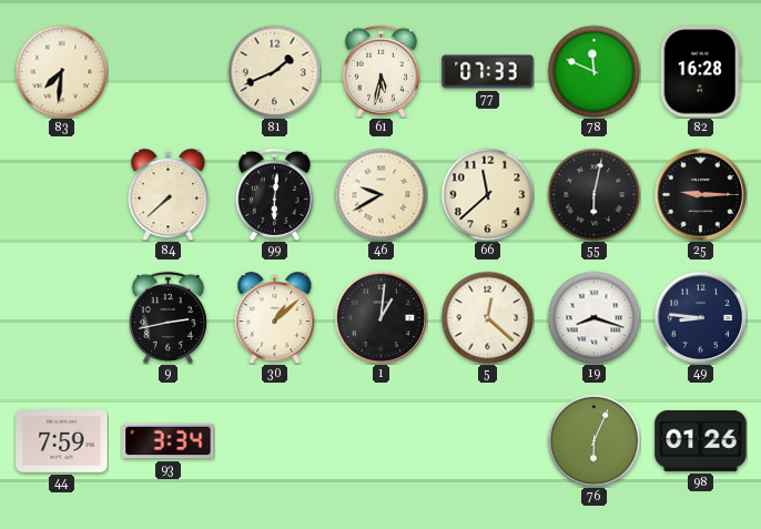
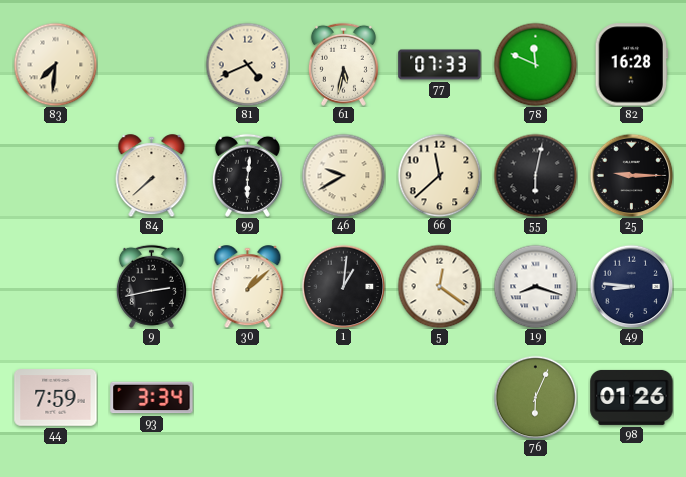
81: 1:41 -> 4:41 (247, 64)
5: 12:22 -> 12:21 (439, 286)
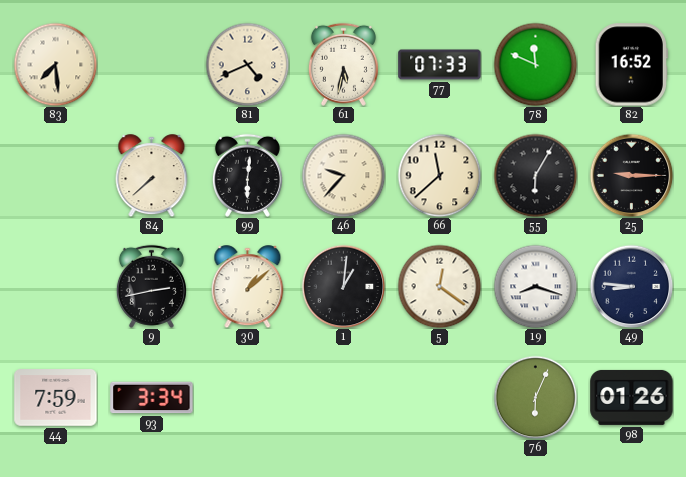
83: 7:31 -> 7:29 (55, 64)
82: 16:28 -> 16:52 (631, 65)
46: 9:40 -> 9:37 (343, 175)
55: 6:02 -> 6:05 (535, 175)
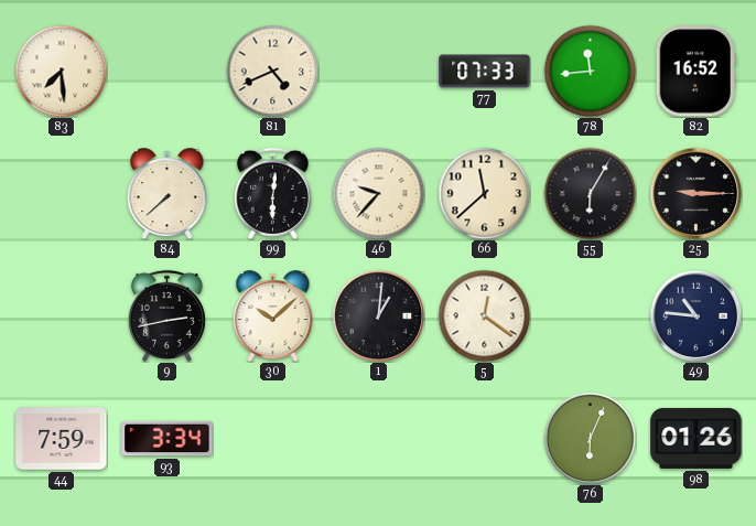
61: 5:32 -> none (343, 64)
78: 11:49 -> 11:44 (590, 71)
30: 1:08 -> 10:08 (273, 316)
19: 8:18 -> none (535, 286)
49: 8:46 -> 10:46 (695, 315)
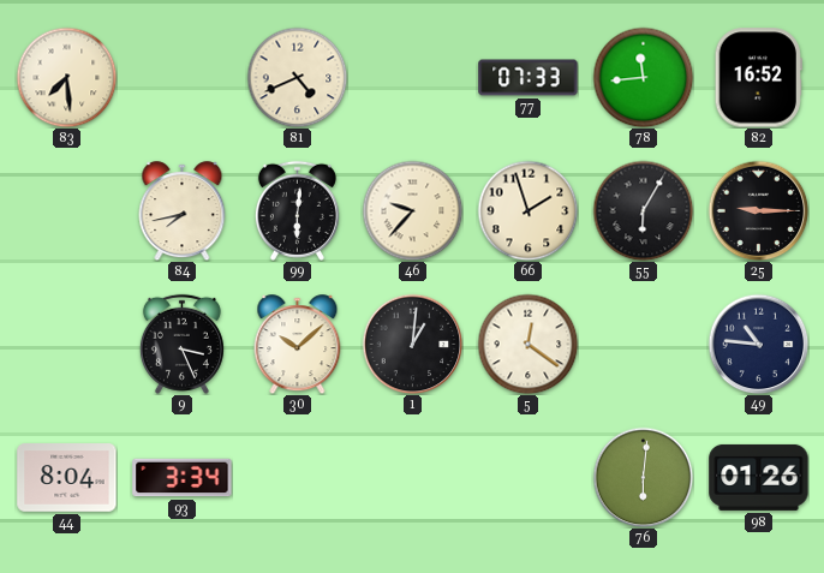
84: 7:38 -> 7:43 (183, 211)
66: 11:38 -> 1:57 (527, 210)
9: 2:43 -> 3:26 (181, 344)
44: 7:59 -> 8:04 (67, 478)
76: 6:04 -> 6:01 (643, 477)
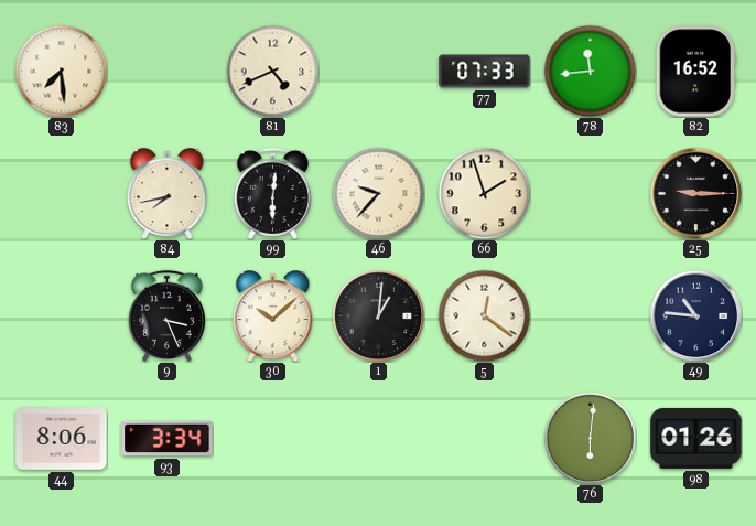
55: 6:05 -> none (643, 210)
44: 8:04 -> 8:06 (62, 439)
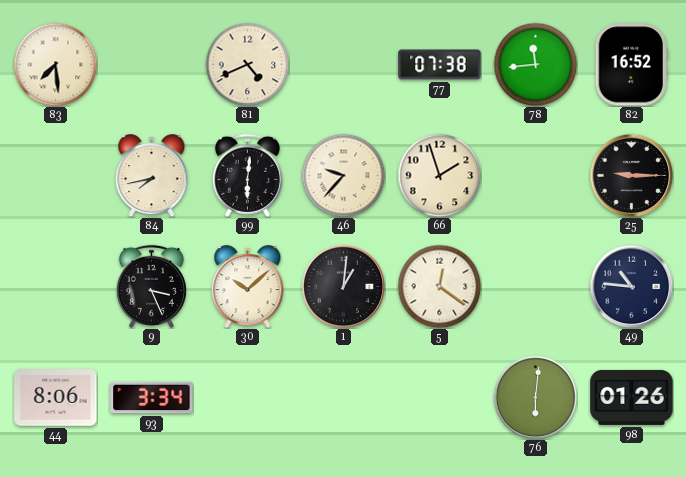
77: 07:33 -> 07:38 (440, 65)
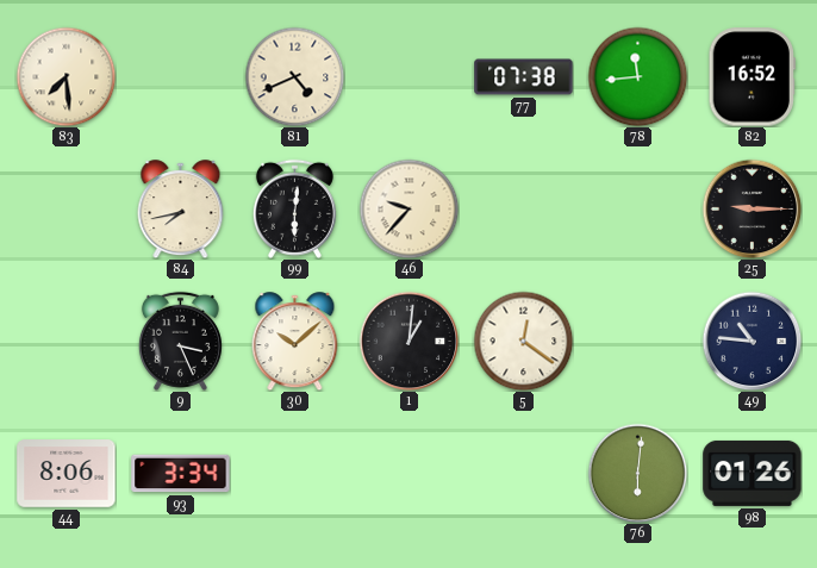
66: 1:57 -> none (439, 175)
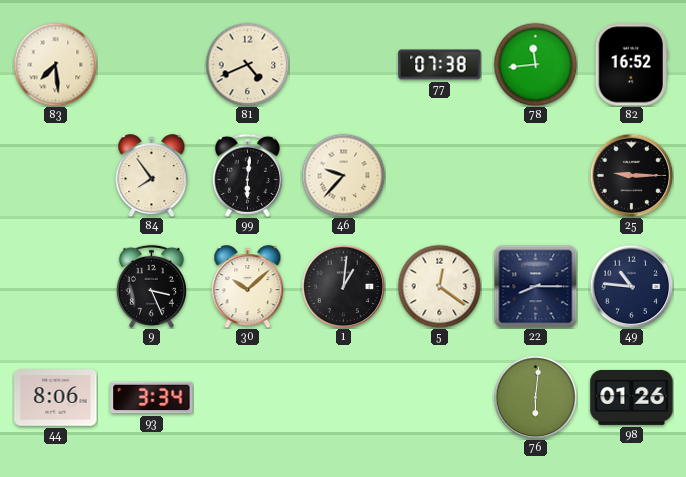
84: 7:43 -> 7:54 (152, 176)
22: none -> 8:15 (535, 286)
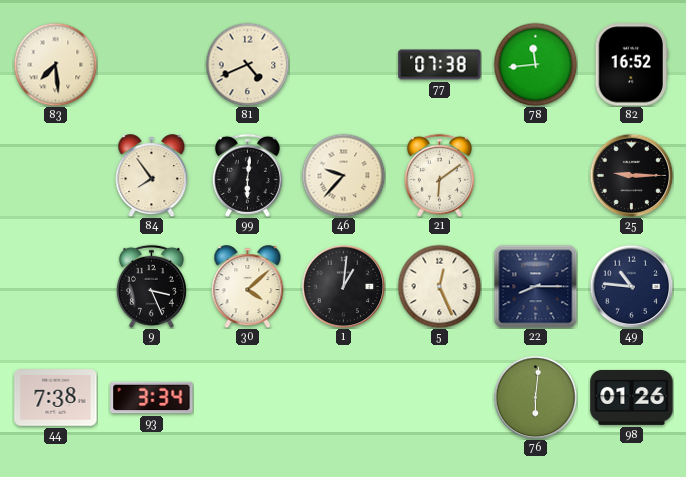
21: none -> 6:09 (439, 175)
30: 10:08 -> 4:08 (248, 287)
5: 12:21 -> 12:26 (439, 286)
44: 8:06 -> 7:38 (56, 398)
